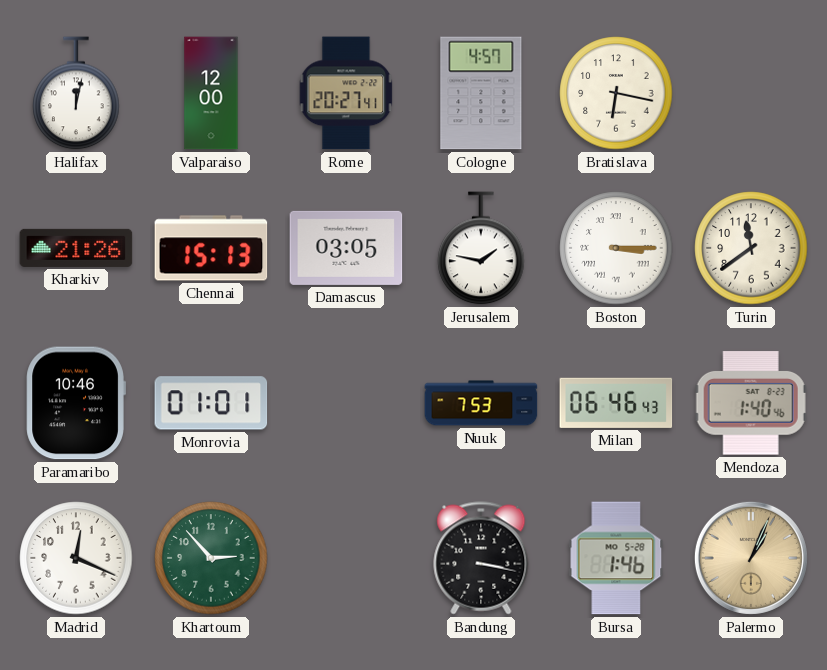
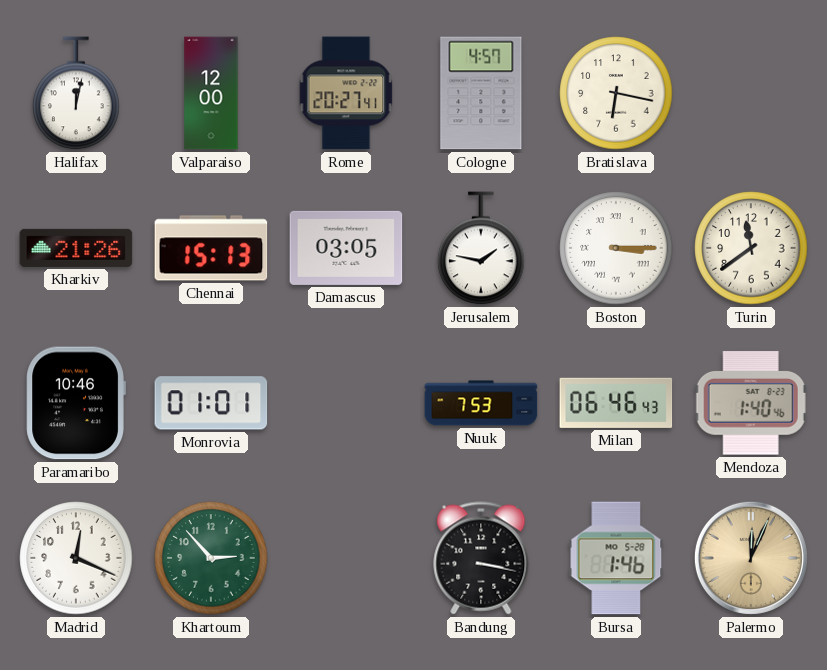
Palermo: 1:04 -> 12:04 (751, 558)
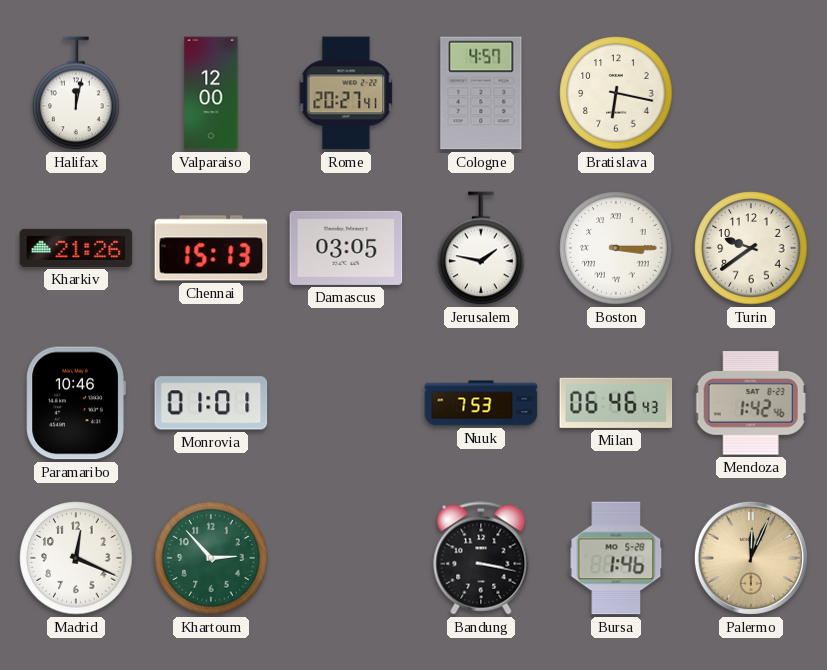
Turin: 11:39 -> 9:39 (751, 248)
Mendoza: 1:40 -> 1:42 (751, 403)
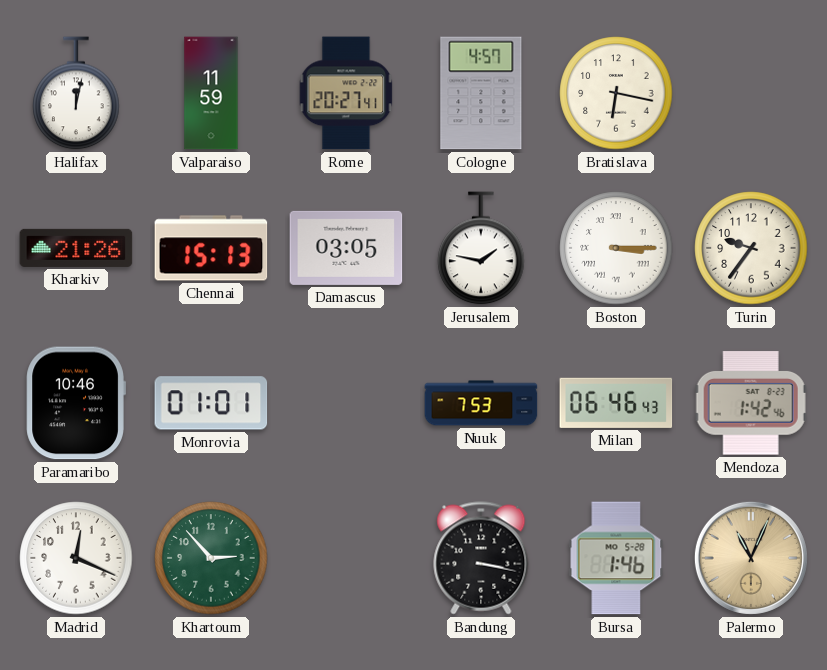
Valparaiso: 12:00 -> 11:59 (211, 93)
Turin: 9:39 -> 9:36 (751, 248)
Palermo: 12:04 -> 11:04 (751, 558)
